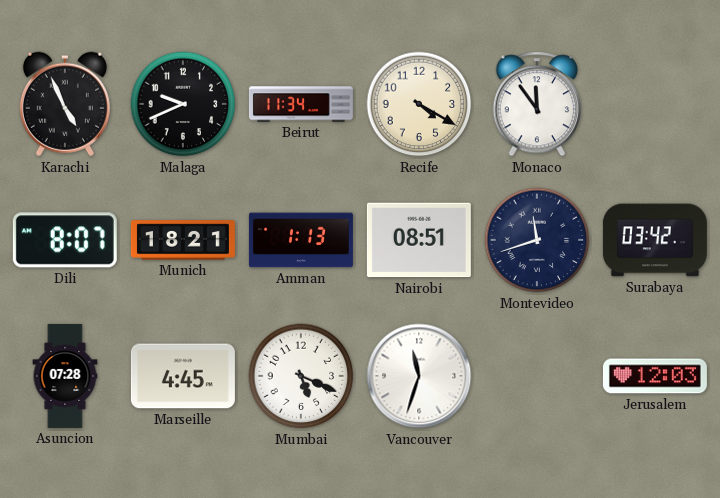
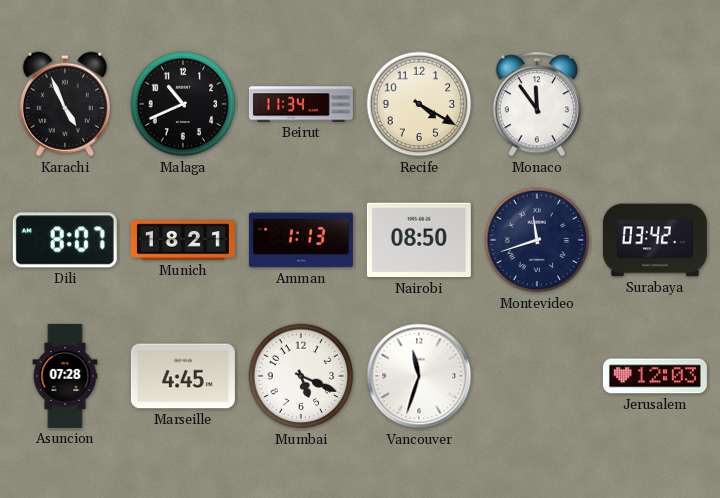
Malaga: 9:41 -> 10:41 (183, 104)
Nairobi: 08:51 -> 08:50 (419, 240)
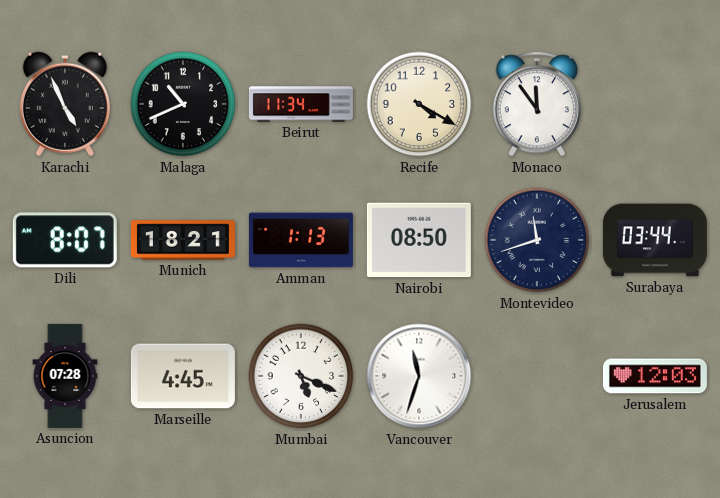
Surabaya: 03:42 -> 03:44 (655, 240)
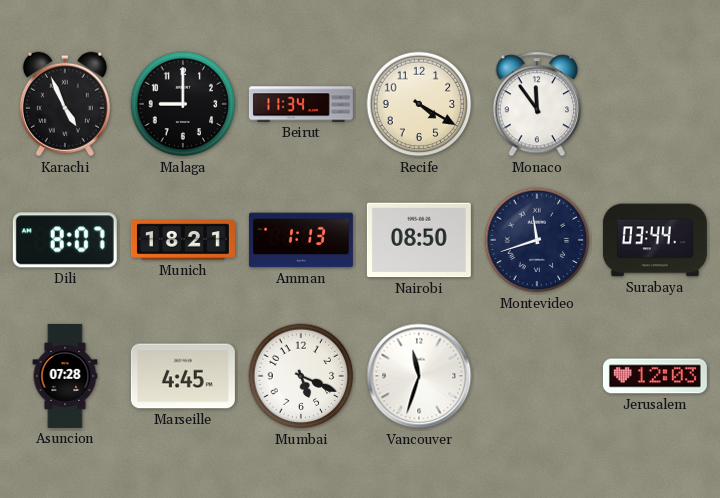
Malaga: 10:41 -> 9:00 (183, 104)
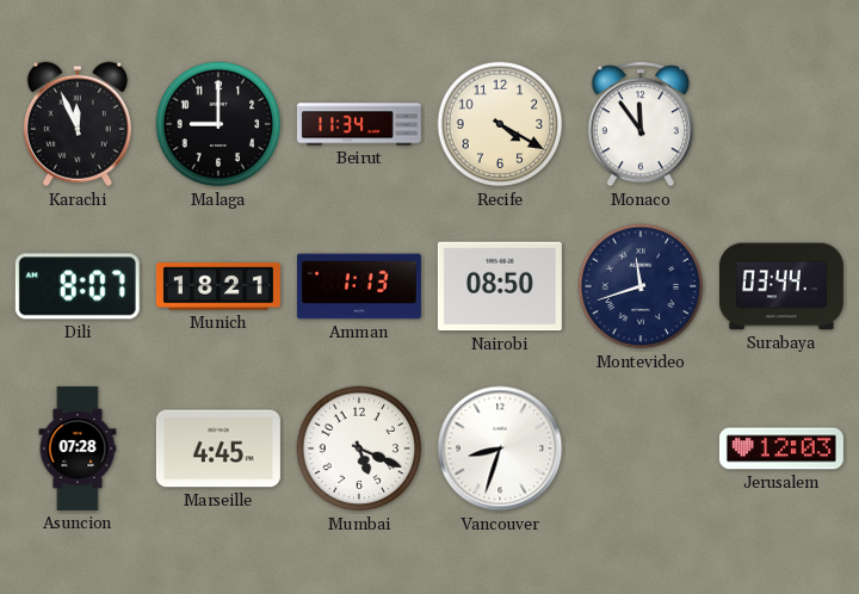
Karachi: 4:56 -> 11:56 (78, 124)
Vancouver: 11:33 -> 8:33 (500, 448)
